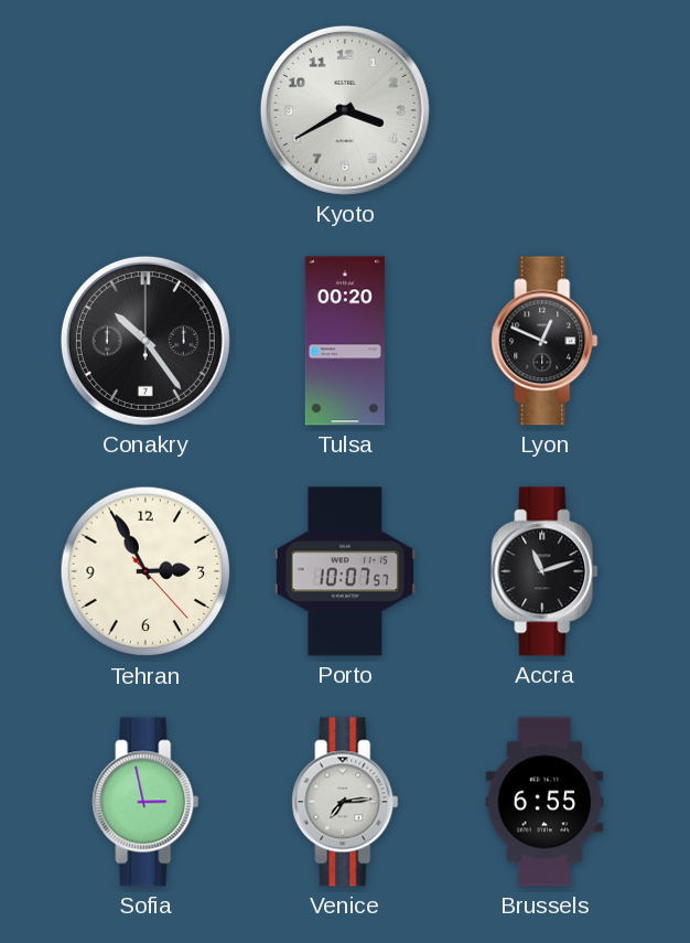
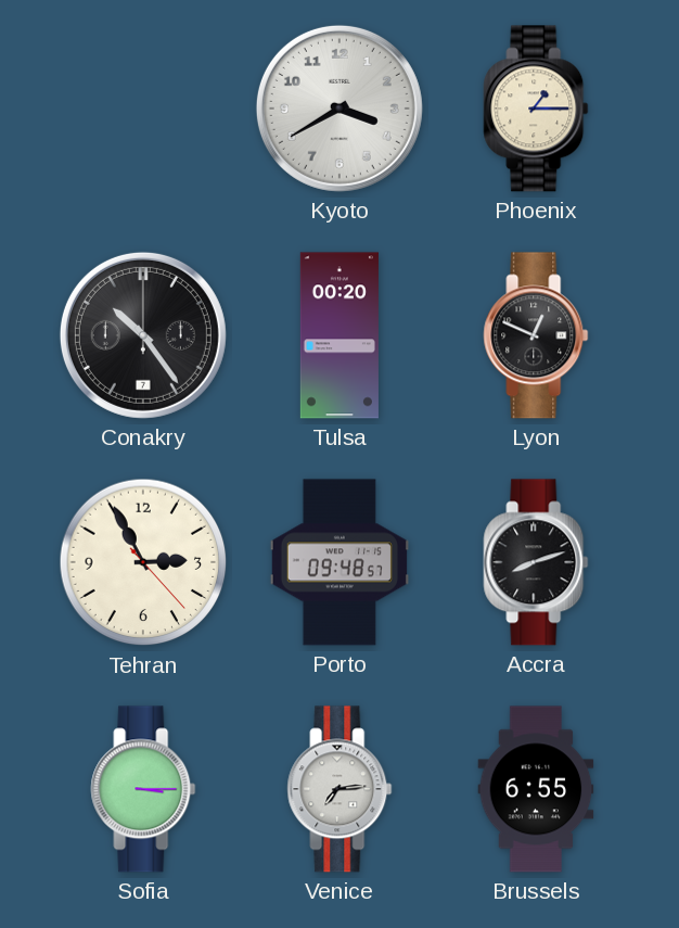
Phoenix: none -> 1:15 (536, 109)
Porto: 10:07 -> 09:48 (339, 562)
Accra: 11:12 -> 8:12 (536, 562)
Sofia: 2:58 -> 3:15 (143, 789)
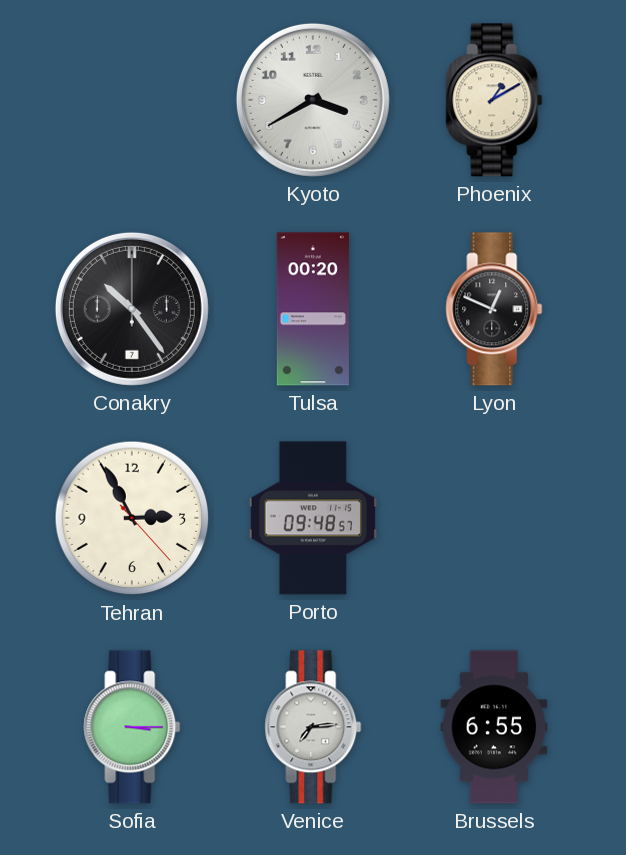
Phoenix: 1:15 -> 1:10 (494, 100)
Accra: 8:12 -> none (536, 562)
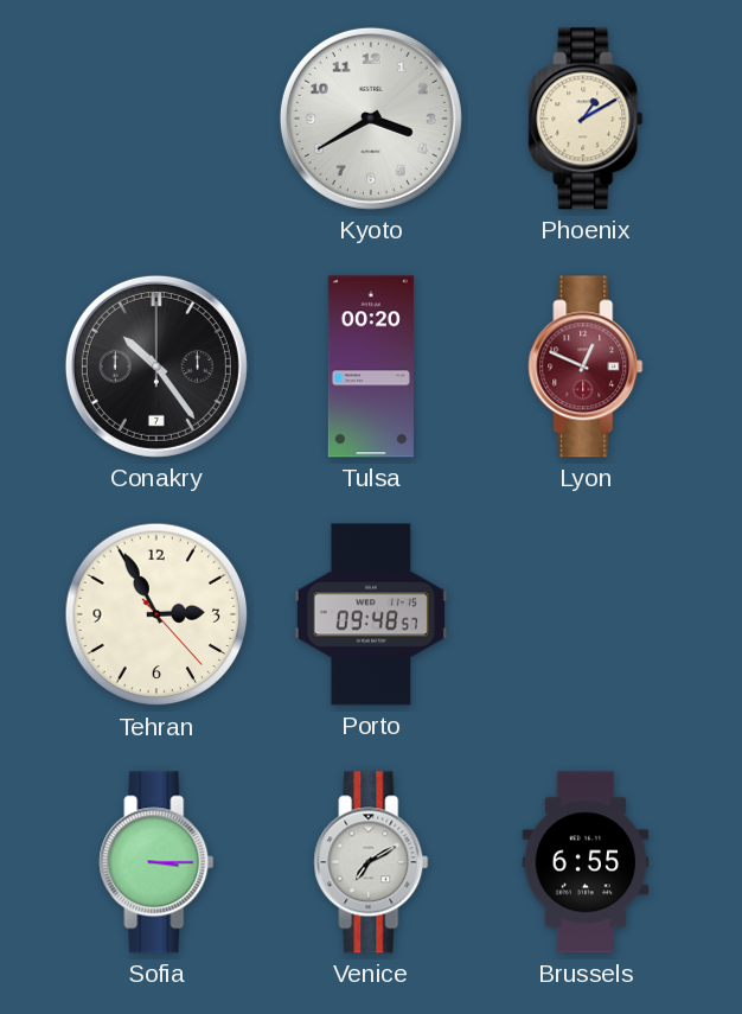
Lyon dial: black -> burgundy (586, 366)
Venice: 7:14 -> 7:10 (371, 862)
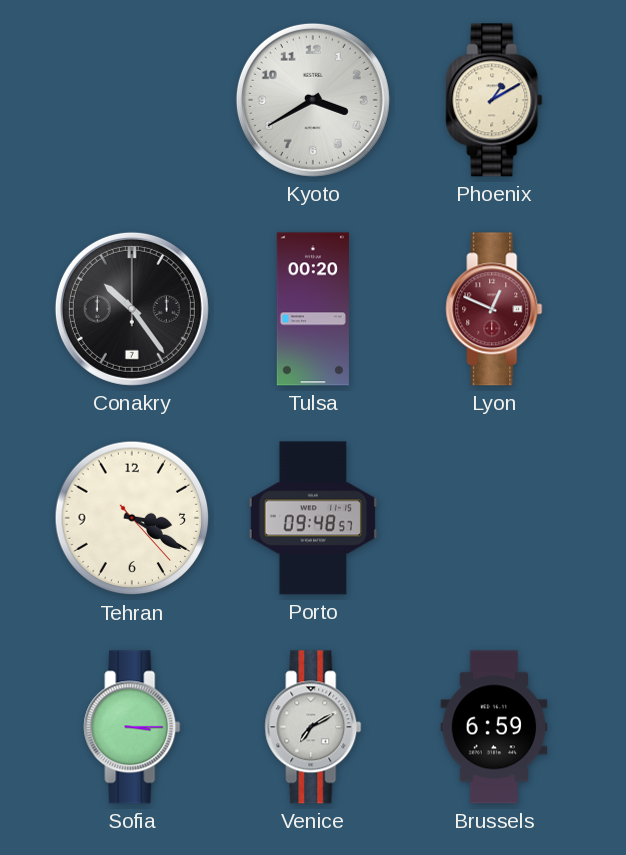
Tehran: 2:55 -> 3:20 (132, 518)
Brussels: 6:55 -> 6:59 (494, 727)
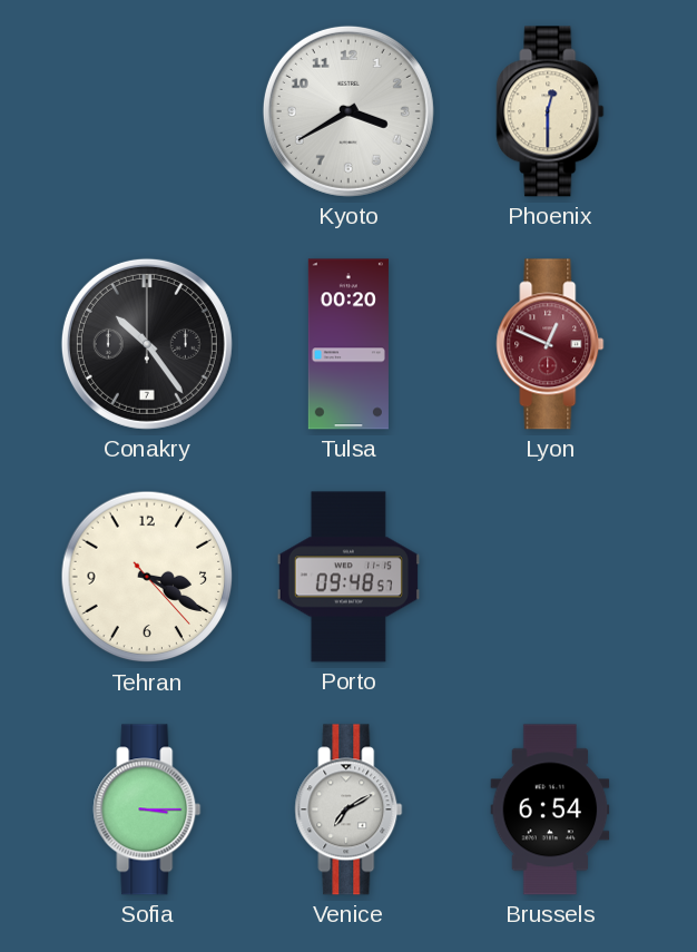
Phoenix: 1:10 -> 12:30 (550, 111)
Brussels: 6:59 -> 6:54 (550, 809)
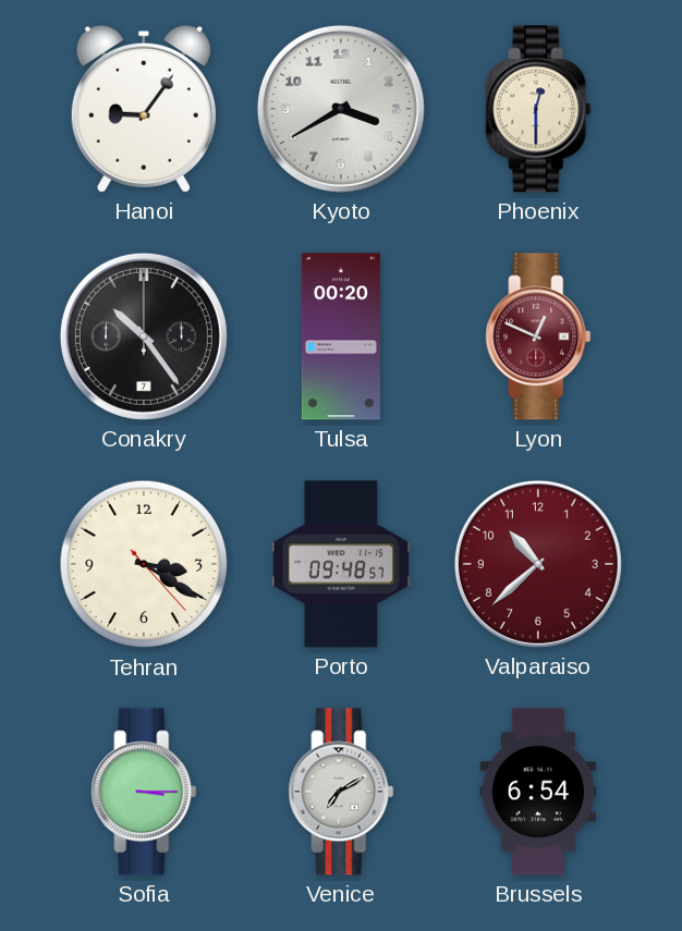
Hanoi: none -> 9:06 (144, 109)
Valparaiso: none -> 10:38 (538, 564)
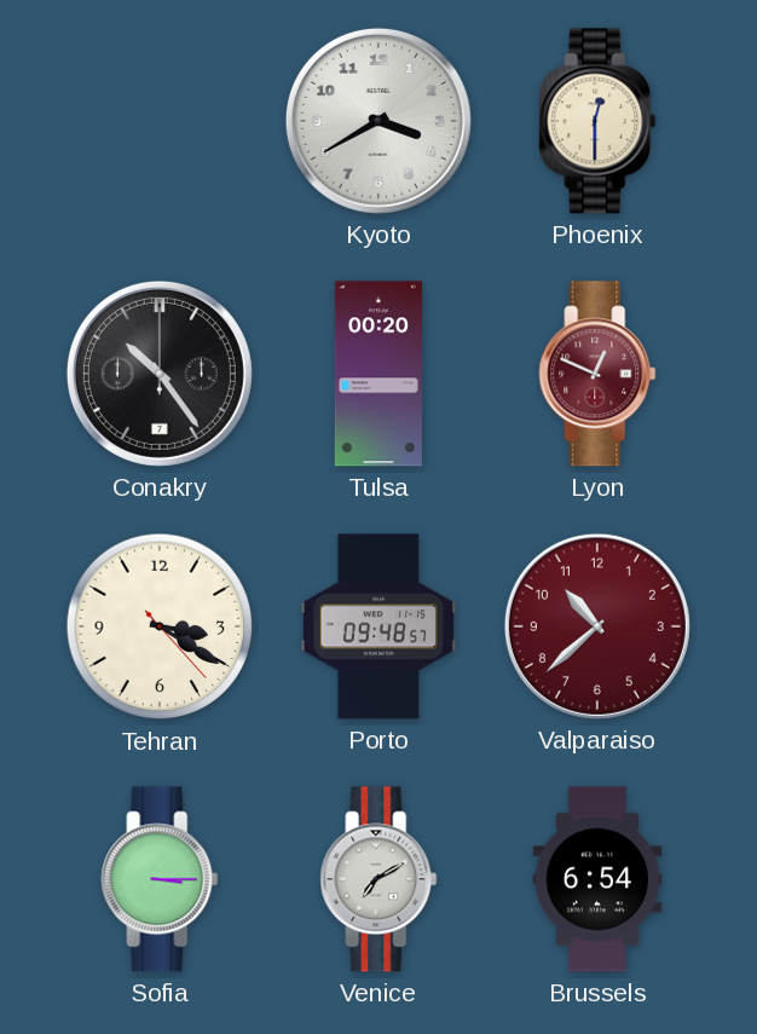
Hanoi: 9:06 -> none (144, 109)
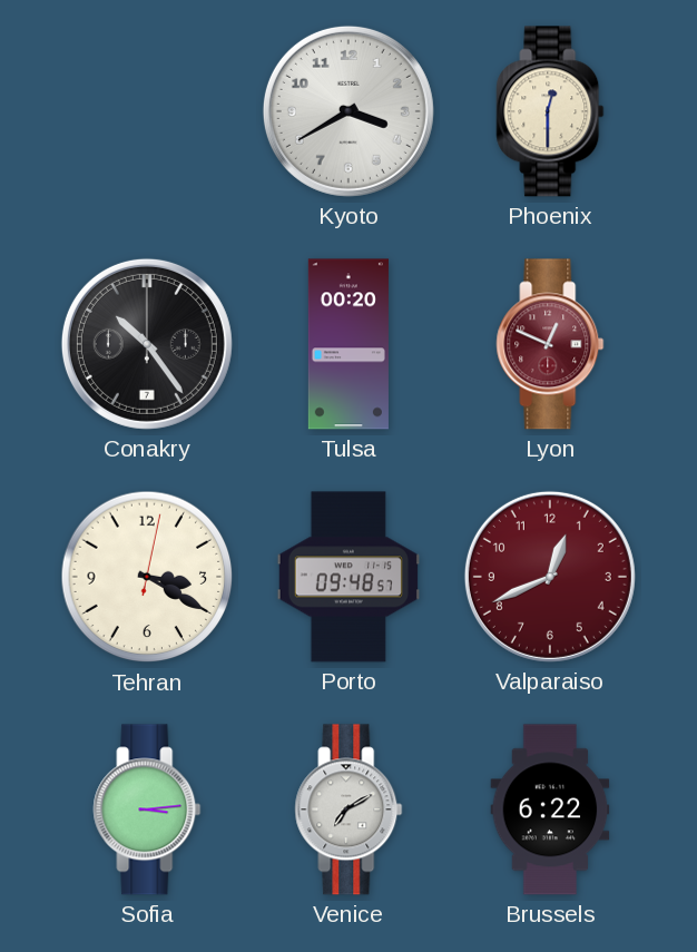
Tehran: 3:20:23 -> 3:20:02 (147, 577)
Valparaiso: 10:38 -> 12:41 (550, 577)
Sofia: 3:15 -> 3:14 (147, 809)
Brussels: 6:54 -> 6:22 (550, 809)
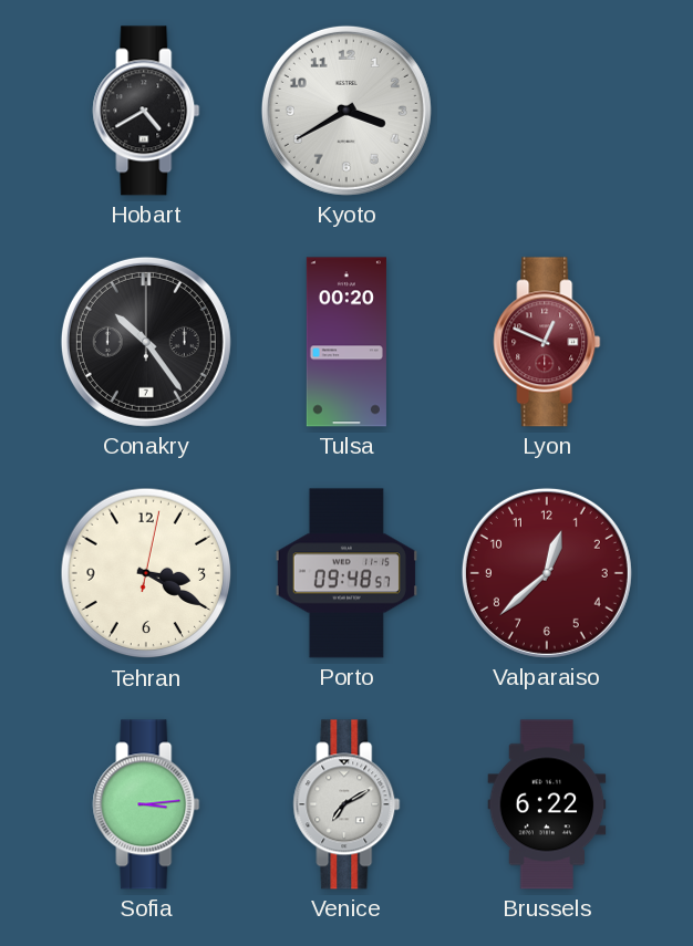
Hobart: none -> 4:40 (146, 111)
Phoenix: 12:30 -> none (550, 111)
Valparaiso: 12:41 -> 12:38 (547, 573)
